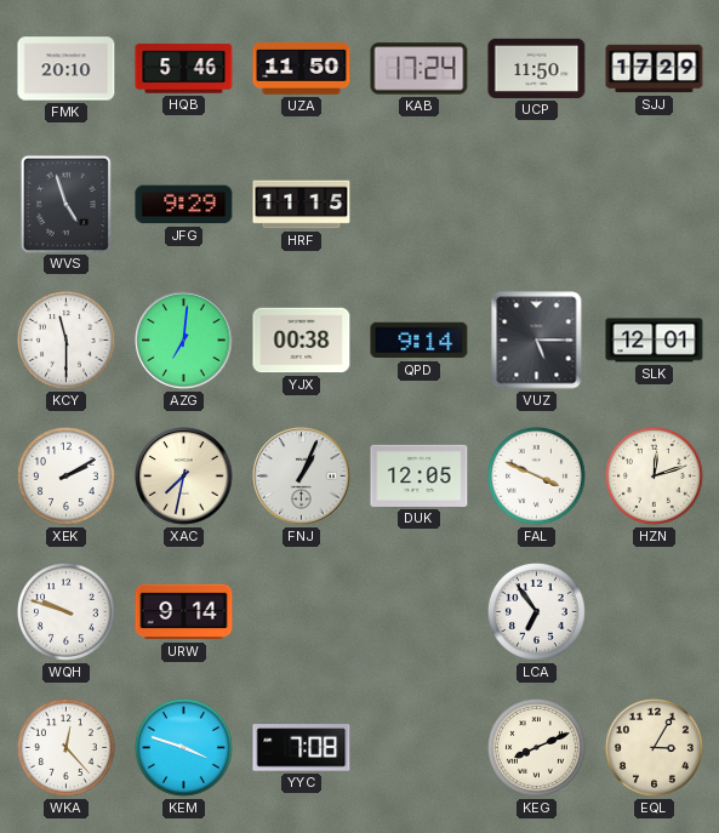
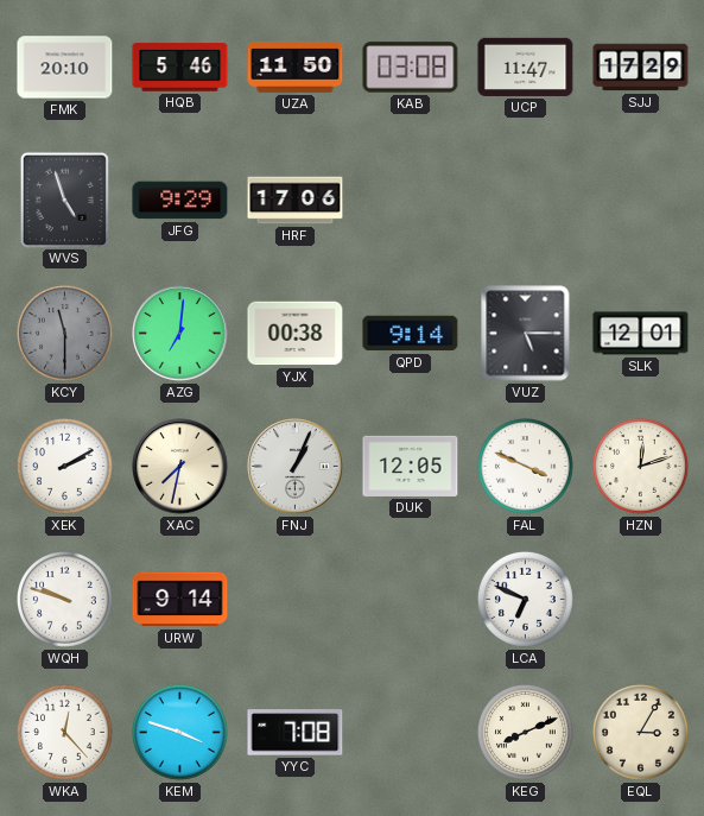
KAB: 17:24 -> 03:08 (411, 68)
UCP: 11:50 -> 11:47 (526, 67)
HRF: 11:15 -> 17:06 (296, 201)
KCY dial: white -> grey (65, 334)
LCA: 6:54 -> 6:49 (526, 600)
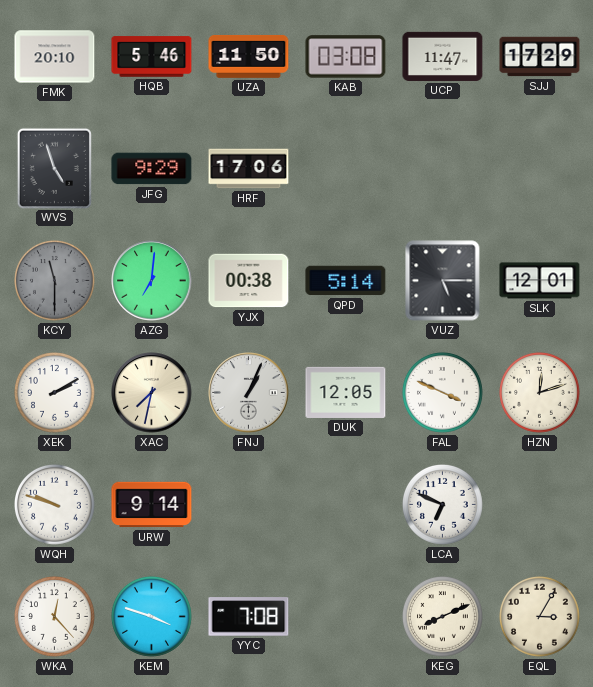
QPD: 9:14 -> 5:14 (346, 281)
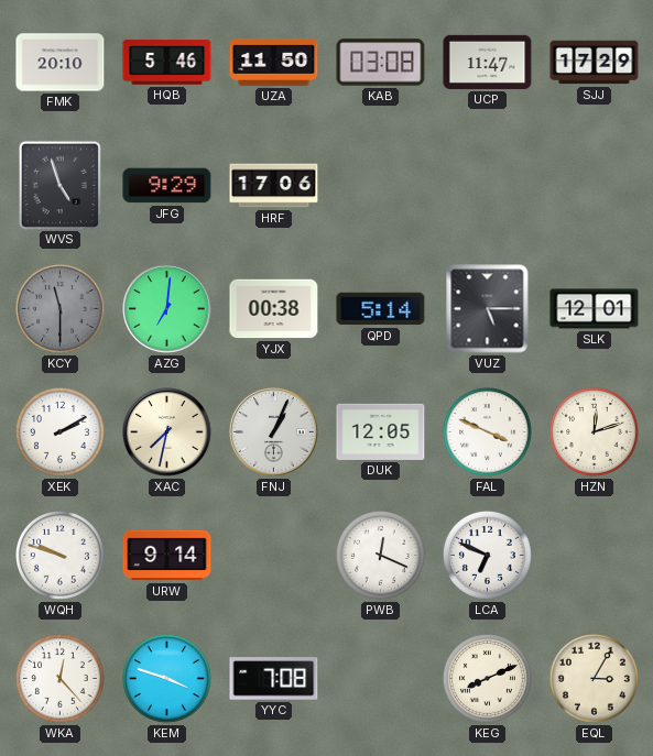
PWB: none -> 12:19 (381, 556)
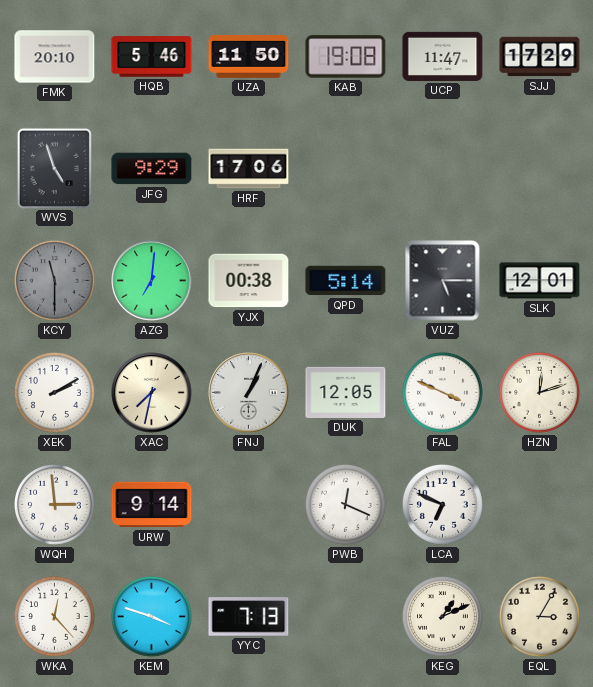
KAB: 03:08 -> 19:08 (346, 57)
WQH: 9:48 -> 2:59 (55, 505)
YYC: 7:08 -> 7:13 (249, 617)
KEG: 8:11 -> 1:11 (443, 617)
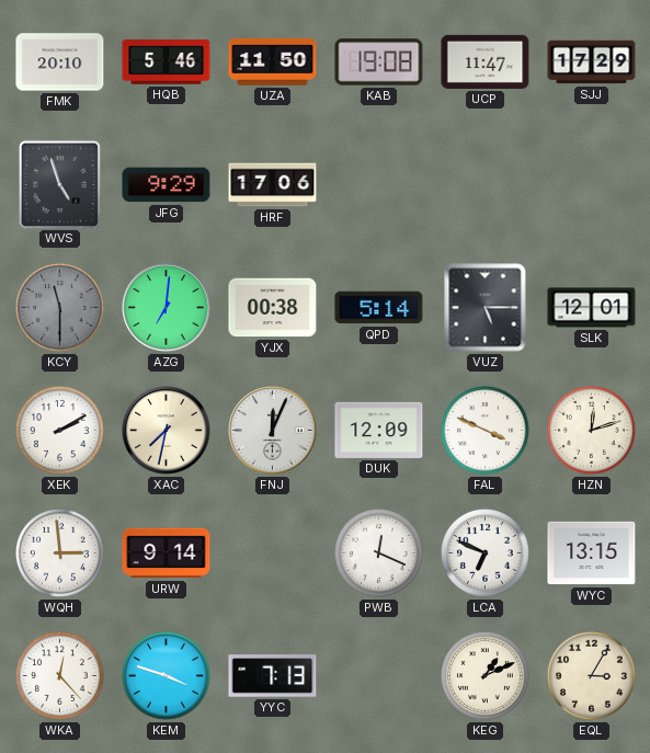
FNJ: 1:04 -> 12:04 (273, 431)
DUK: 12:05 -> 12:09 (379, 430)
WYC: none -> 13:15 (592, 554)
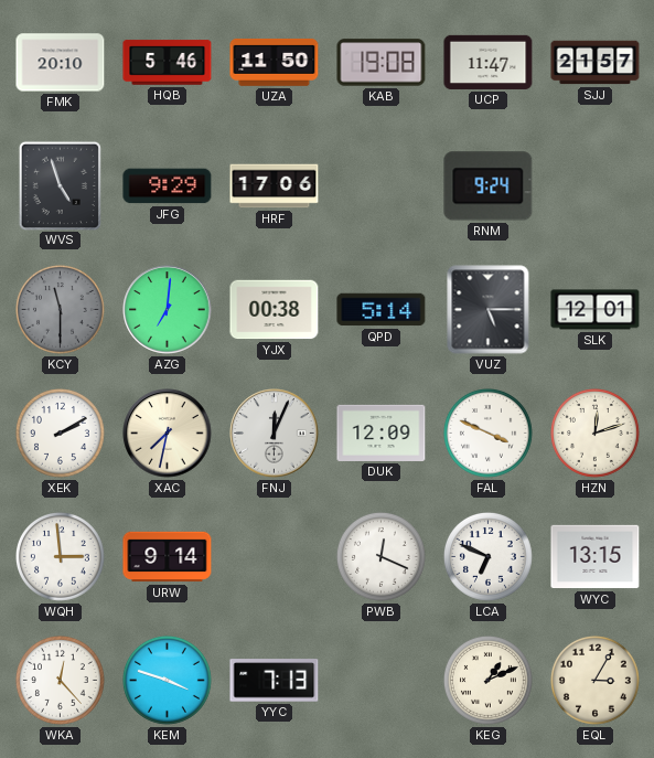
SJJ: 17:29 -> 21:57 (596, 63)
RNM: none -> 9:24 (489, 186)
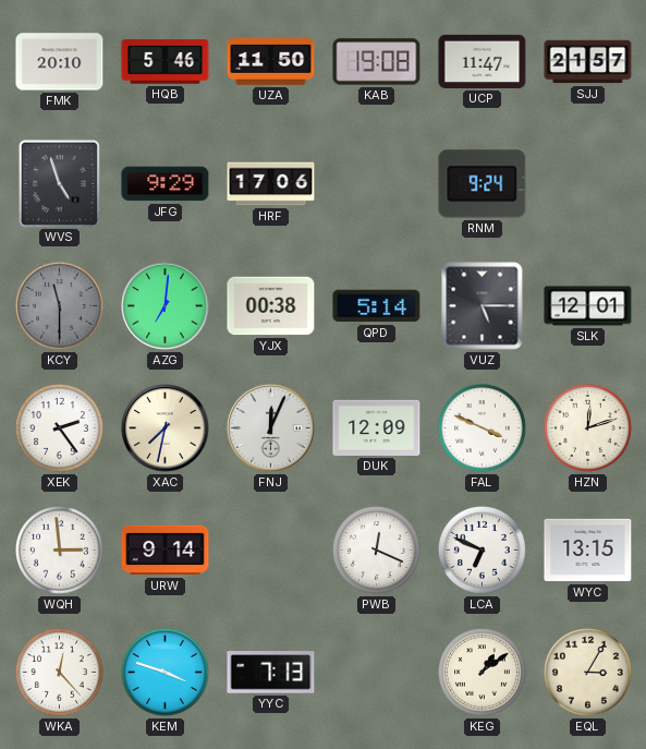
XEK: 2:10 -> 2:24 (60, 428)
KEG: 1:11 -> 1:09 (483, 673)
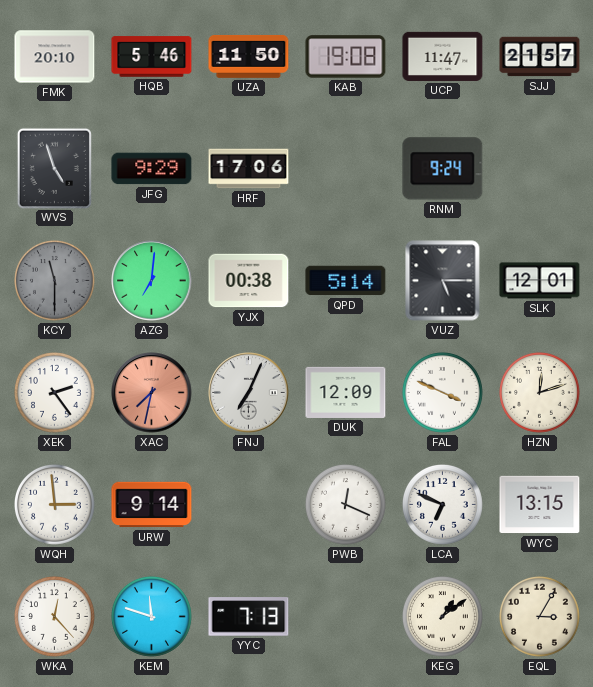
XAC dial: cream -> salmon (152, 393)
FNJ: 12:04 -> 7:04 (249, 393)
KEM: 3:48 -> 11:48 (152, 617)
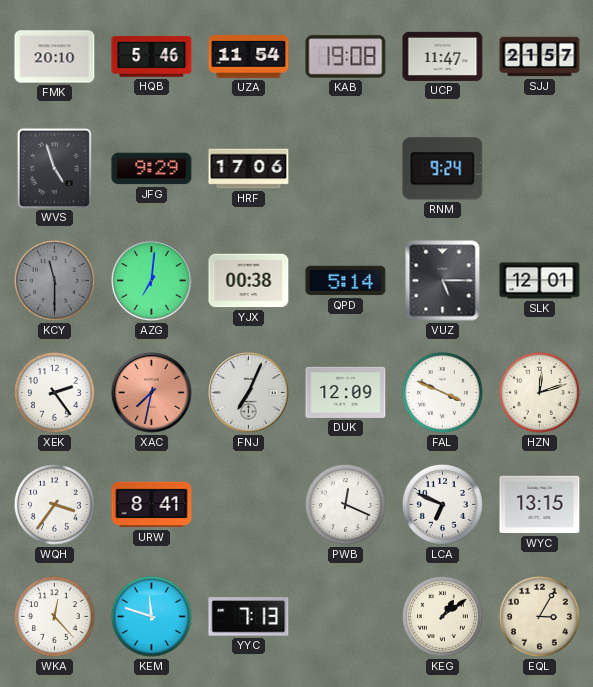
UZA: 11:50 -> 11:54 (249, 56)
WQH: 2:59 -> 3:36 (55, 505)
URW: 9:14 -> 8:41 (152, 505)
